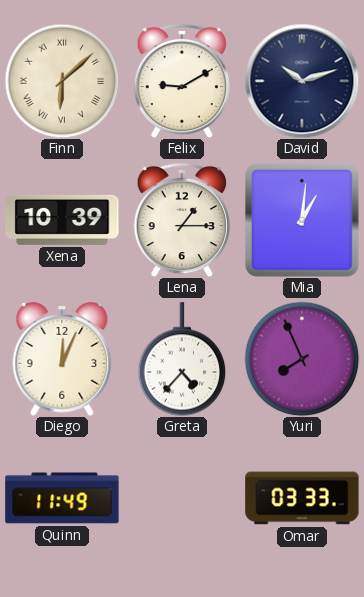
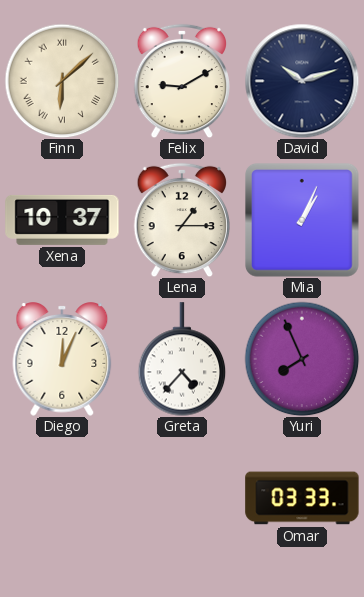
Xena: 10:39 -> 10:37 (62, 220)
Mia: 1:01 -> 1:04 (303, 221)
Quinn: 11:49 -> none (62, 498)
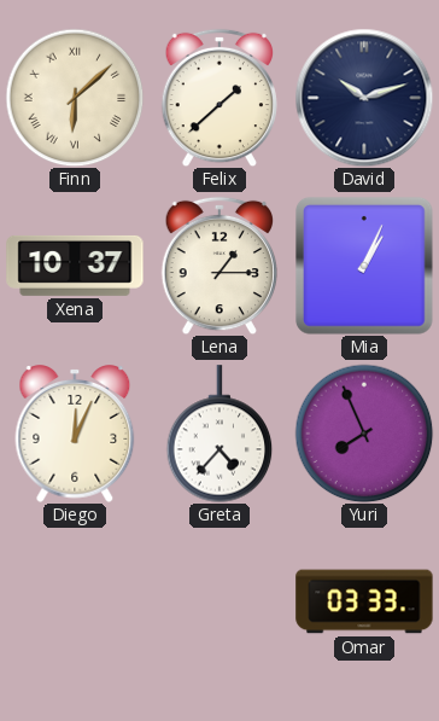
Felix: 9:10 -> 1:38 (218, 98)
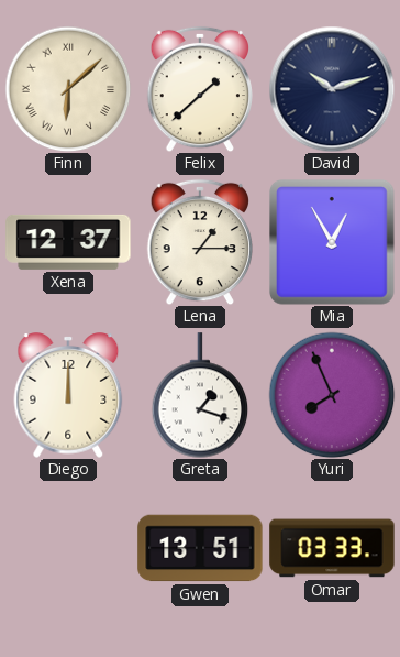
Xena: 10:37 -> 12:37 (68, 242)
Mia: 1:04 -> 12:55 (333, 243)
Diego: 12:04 -> 12:00 (68, 395)
Greta: 4:37 -> 1:18 (200, 395)
Gwen: none -> 13:51 (200, 548)
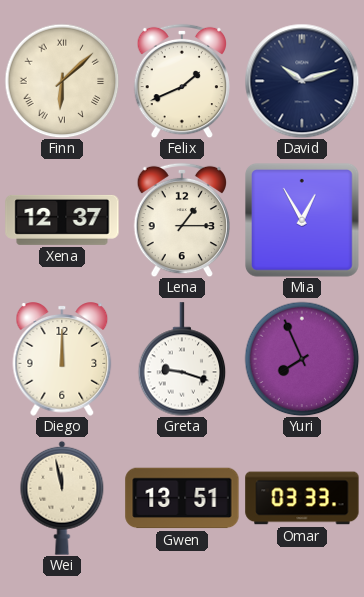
Felix: 1:38 -> 1:41 (181, 81)
Greta: 1:18 -> 9:18 (182, 359)
Wei: none -> 11:58 (62, 498)
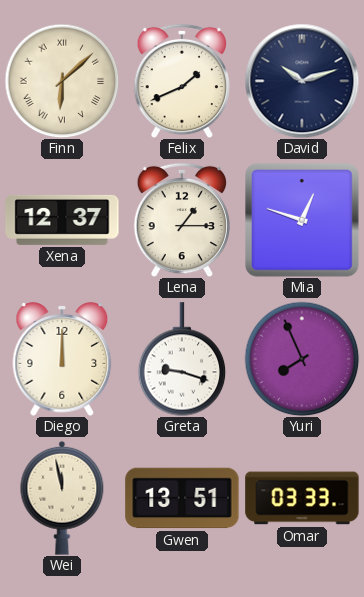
Mia: 12:55 -> 12:48 (303, 221)
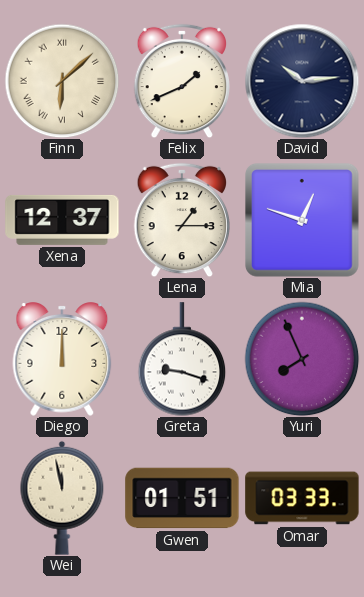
David: 10:12 -> 10:14 (302, 81)
Gwen: 13:51 -> 01:51 (182, 498)
